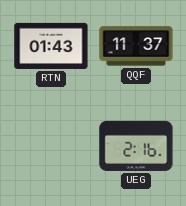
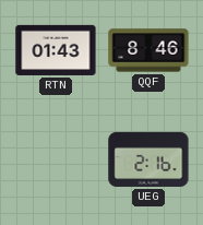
QQF: 11:37 -> 8:46 (148, 50)
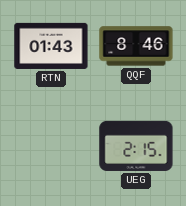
UEG: 2:16 -> 2:15 (136, 146)
